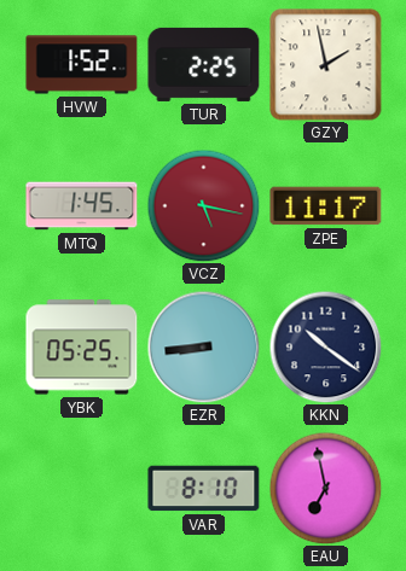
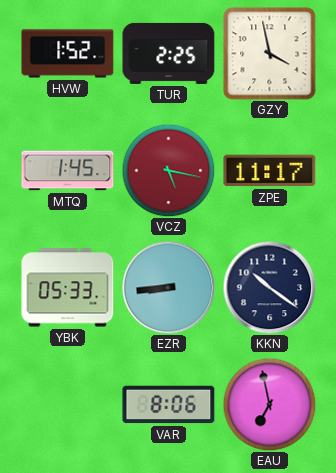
GZY: 1:58 -> 3:58 (270, 54)
YBK: 05:25 -> 05:33 (68, 288)
VAR: 8:10 -> 8:06 (169, 405)
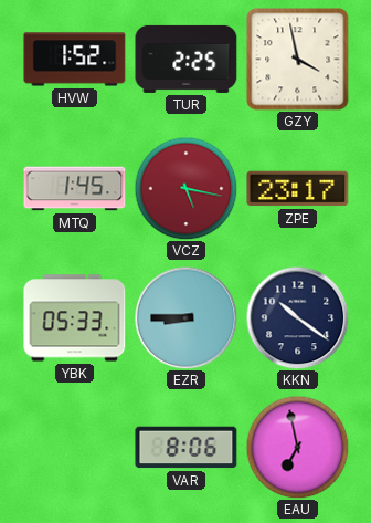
ZPE: 11:17 -> 23:17 (298, 189)
EZR: 8:44 -> 8:45 (185, 317)
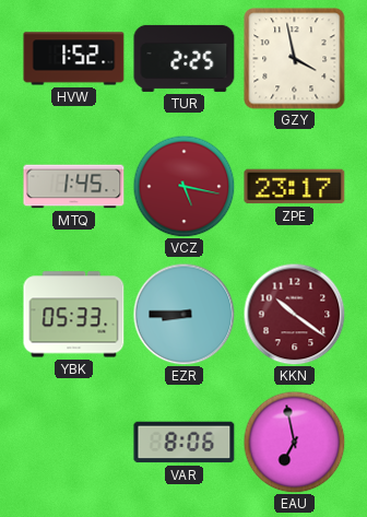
KKN dial: navy -> burgundy (294, 314)
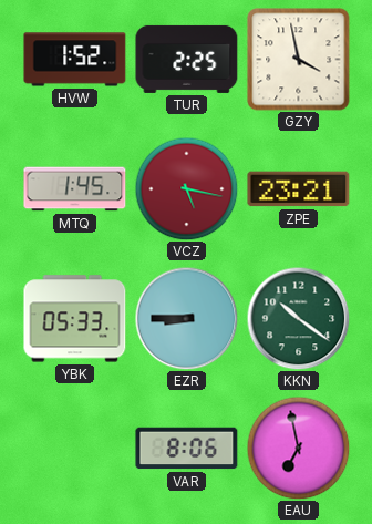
ZPE: 23:17 -> 23:21 (299, 189)
KKN dial: burgundy -> green (298, 318)
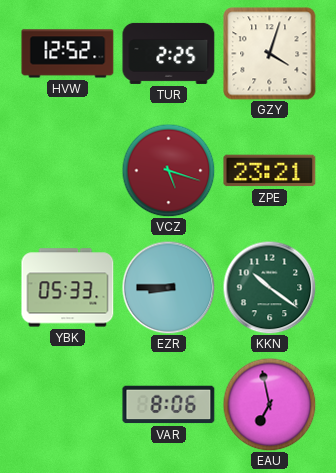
HVW: 1:52 -> 12:52 (68, 54)
GZY: 3:58 -> 4:03 (270, 54)
MTQ: 1:45 -> none (75, 189)
VCZ: 5:17 -> 5:18 (168, 170)
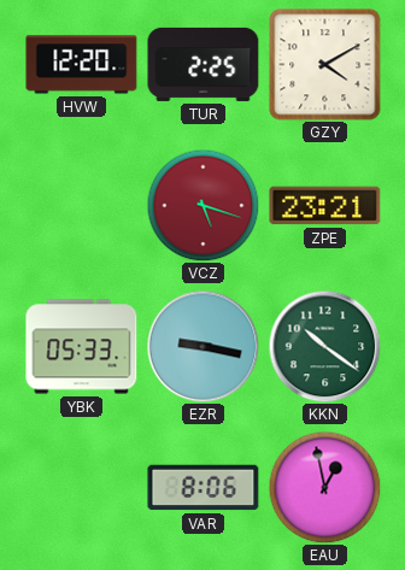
HVW: 12:52 -> 12:20 (82, 65)
GZY: 4:03 -> 4:10 (325, 65)
EZR: 8:45 -> 9:17 (202, 346)
EAU: 6:58 -> 12:58 (324, 487)
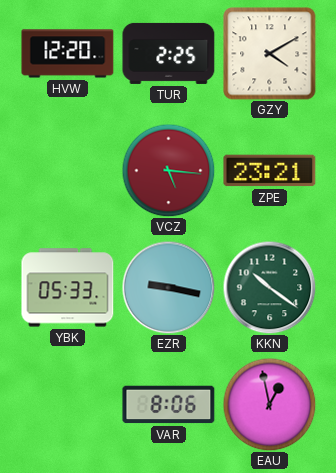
VCZ: 5:18 -> 5:16 (168, 170)
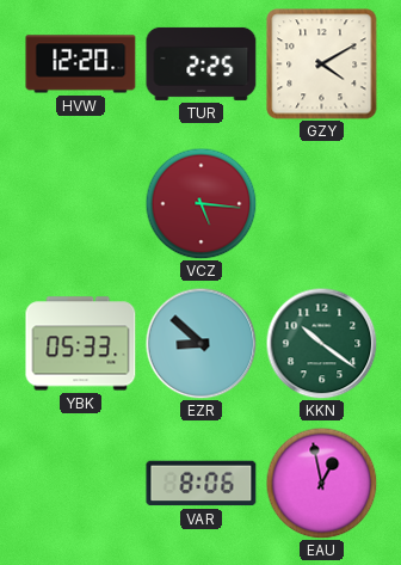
ZPE: 23:21 -> none (270, 171)
EZR: 9:17 -> 8:52 (200, 343)
